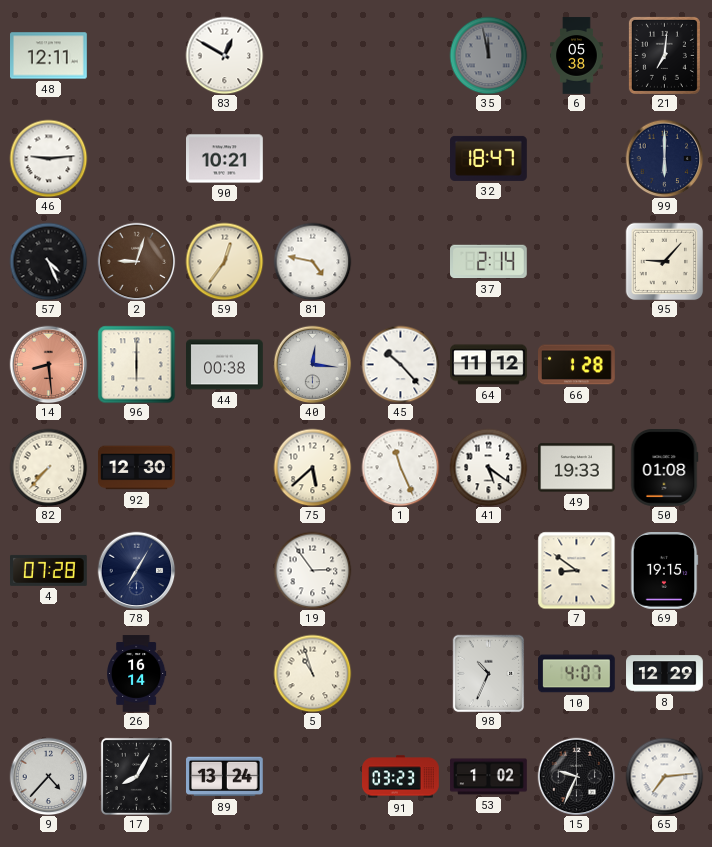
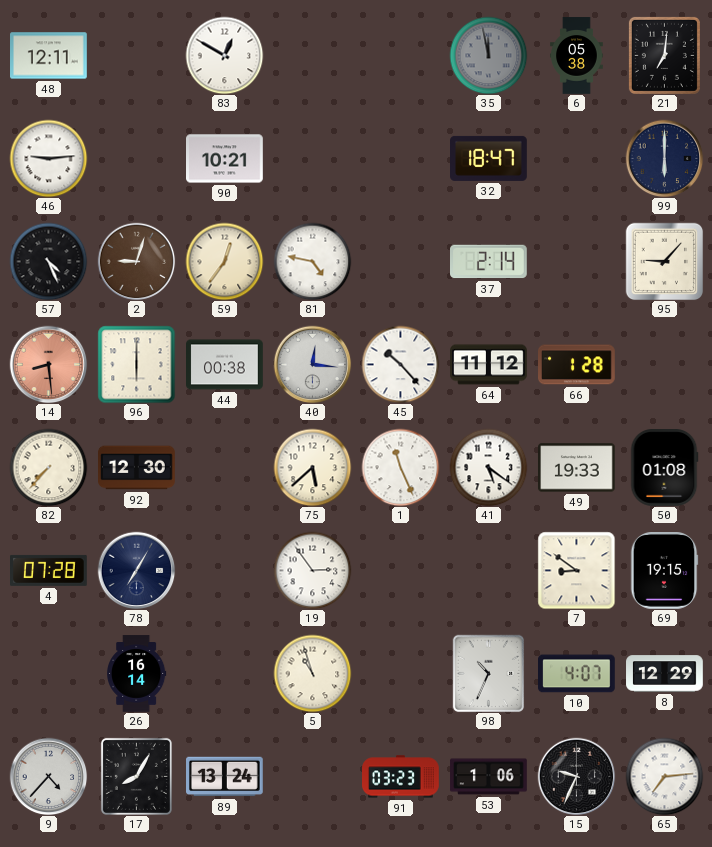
53: 1:02 -> 1:06 (489, 777)
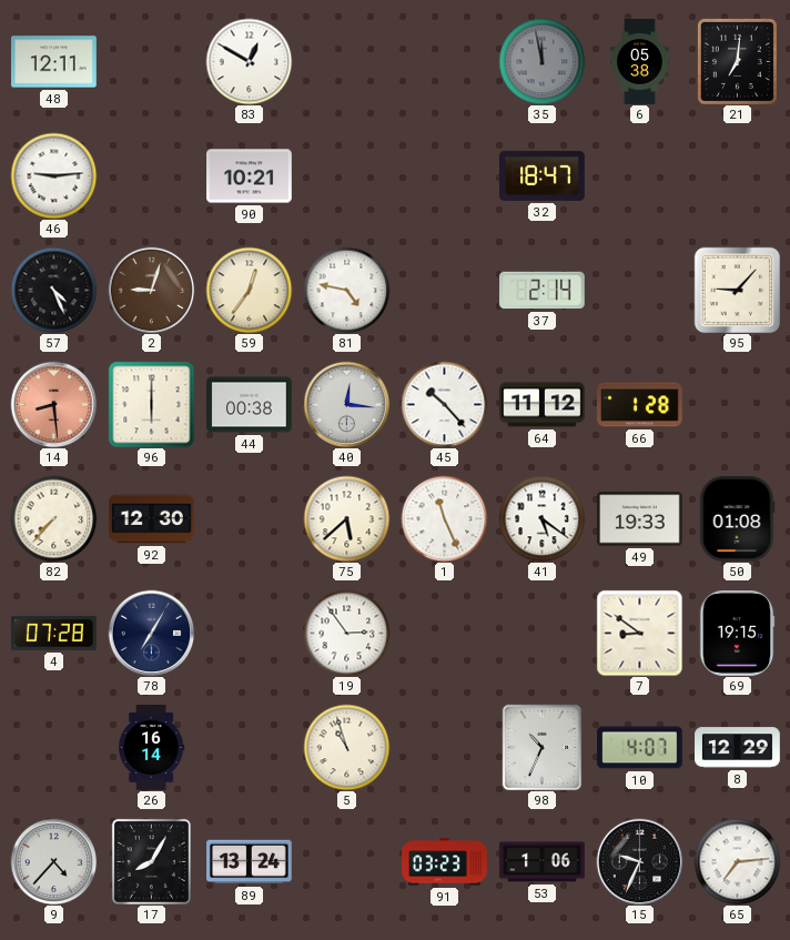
99: 6:00 -> none (664, 158)
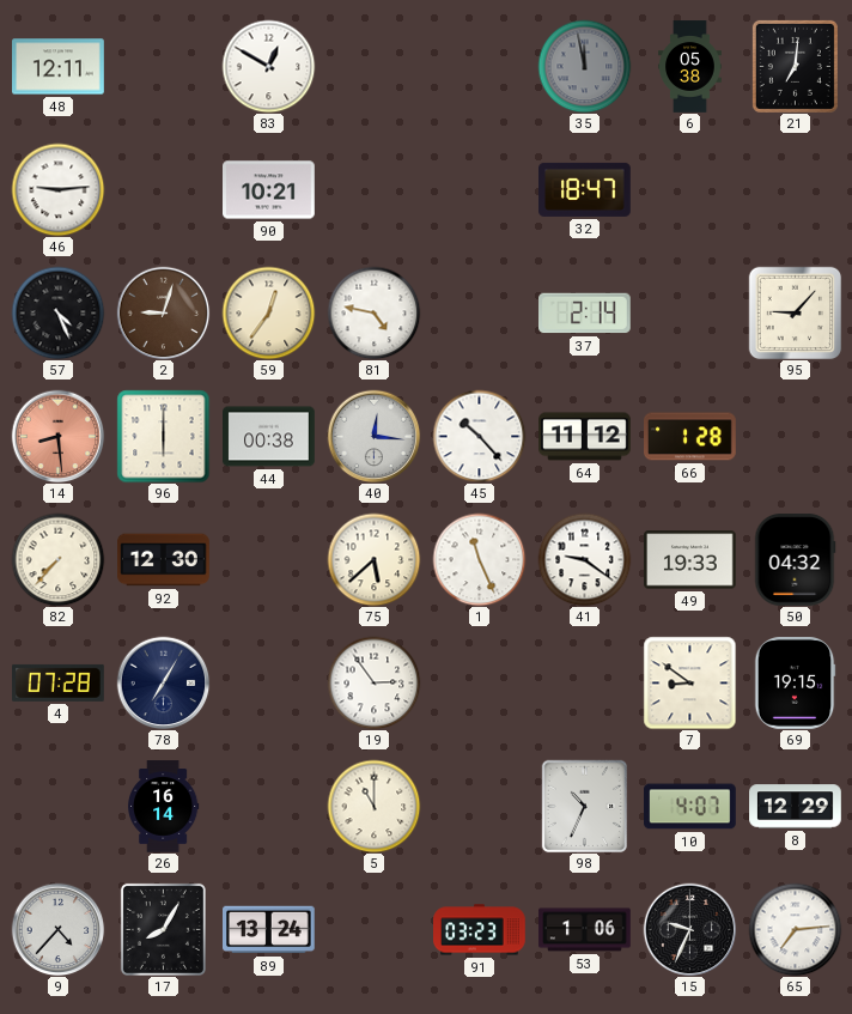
41: 5:21 -> 9:21 (584, 559)
50: 01:08 -> 04:32 (795, 560)
5: 10:57 -> 11:00 (373, 806)
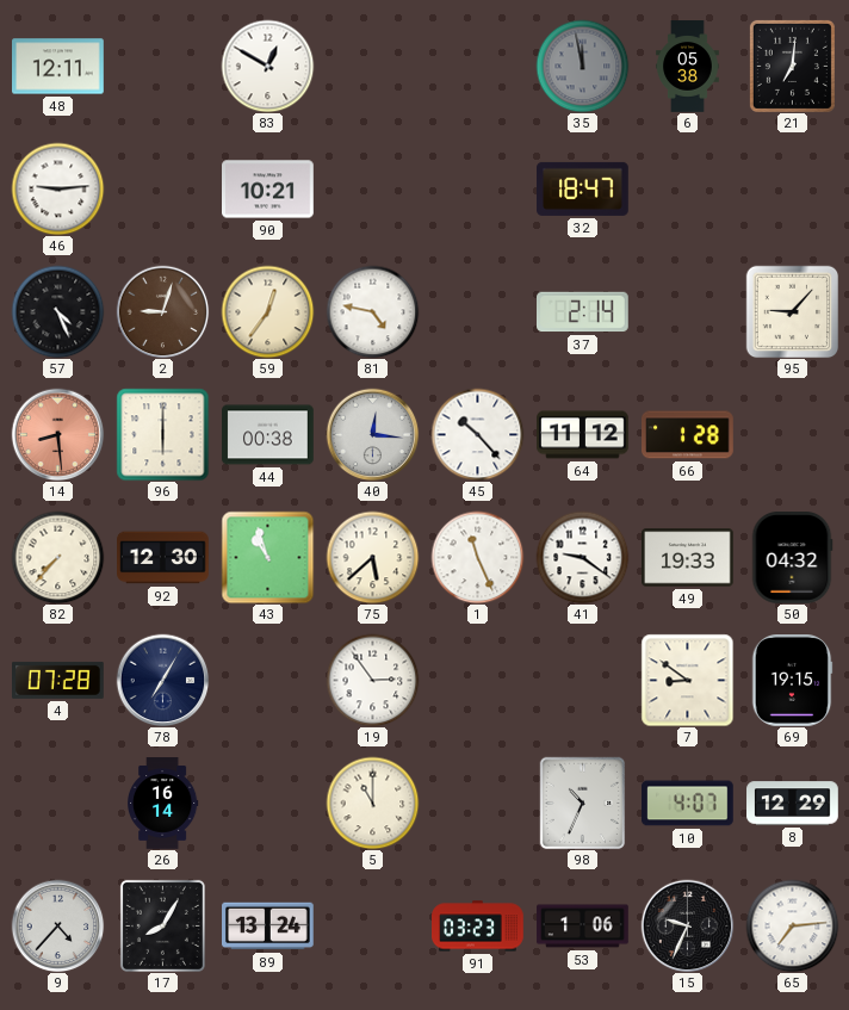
43: none -> 10:57 (267, 557)
